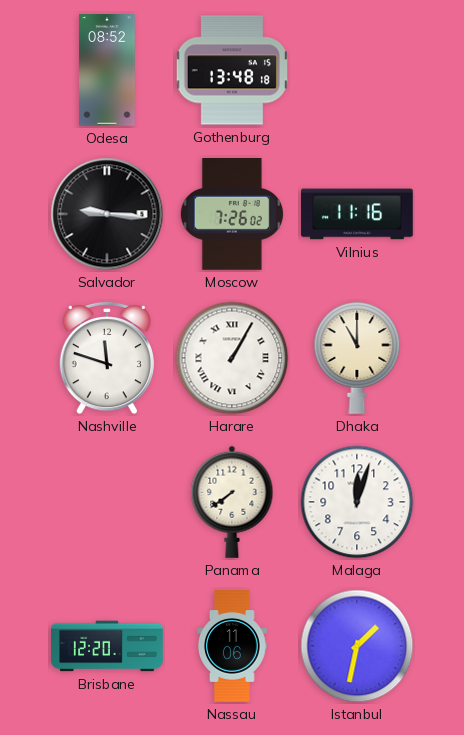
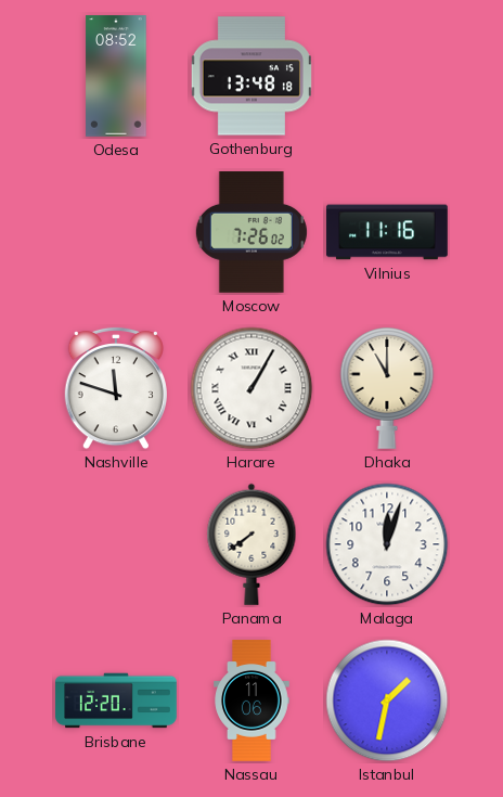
Salvador: 9:16 -> none (107, 214)
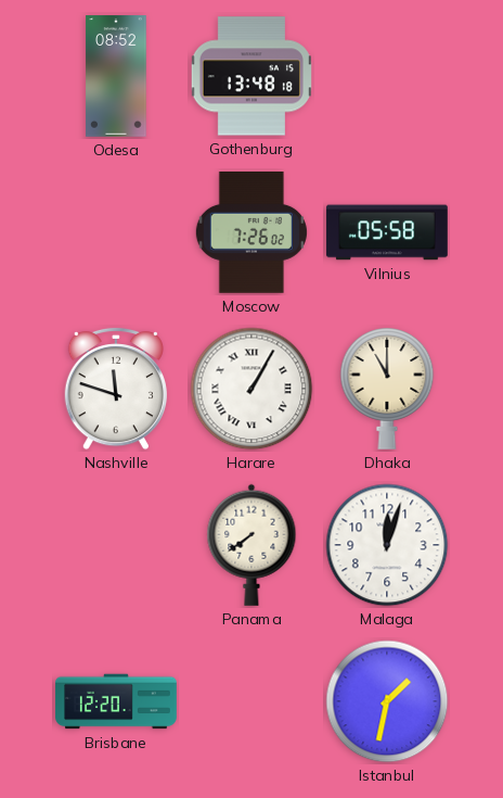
Vilnius: 11:16 -> 05:58 (387, 232)
Nassau: 11:06 -> none (251, 700)
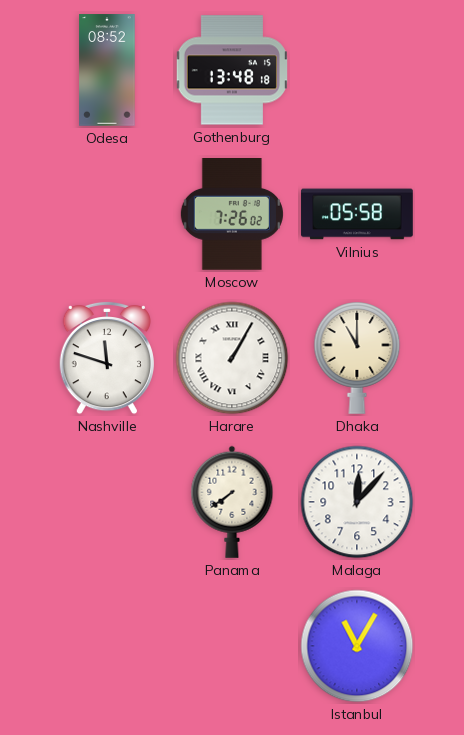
Malaga: 12:03 -> 12:07 (357, 502)
Brisbane: 12:20 -> none (116, 701)
Istanbul: 1:32 -> 11:05 (357, 646)
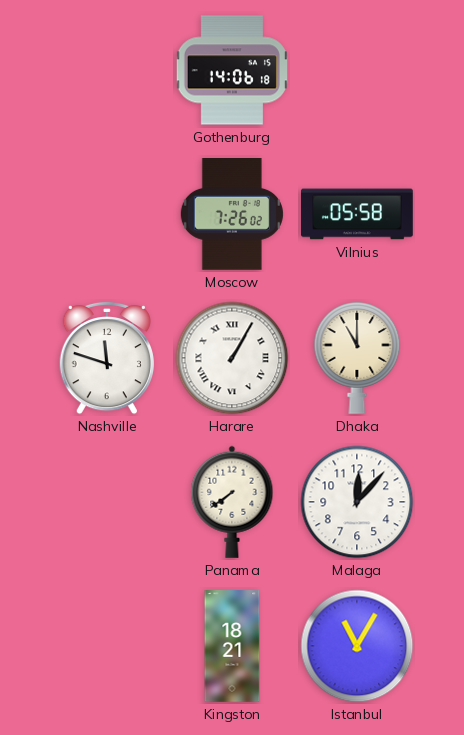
Odesa: 08:52 -> none (107, 70)
Gothenburg: 13:48 -> 14:06 (232, 70)
Kingston: none -> 18:21 (232, 646)
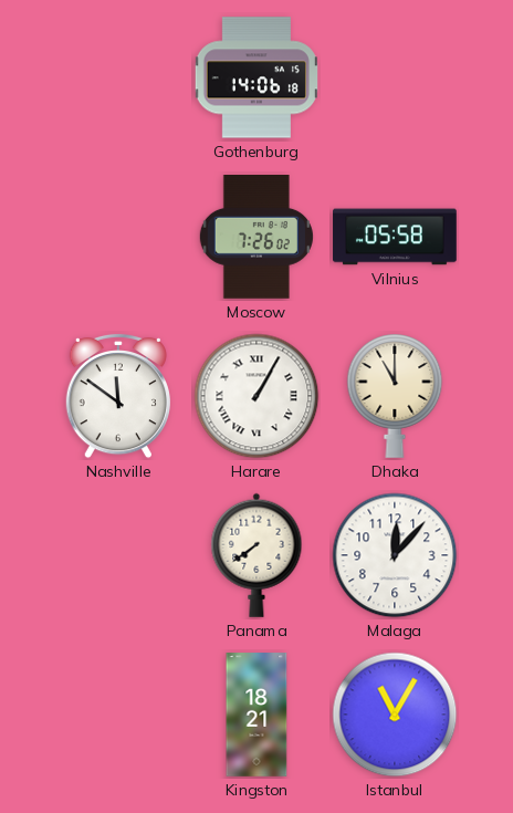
Nashville: 11:48 -> 11:51 (118, 396)
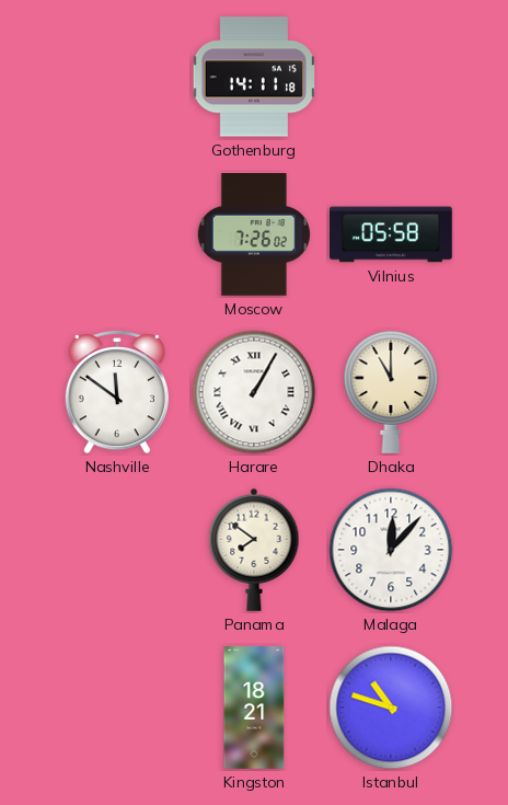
Gothenburg: 14:06 -> 14:11 (254, 77)
Panama: 7:39 -> 7:51 (254, 550)
Istanbul: 11:05 -> 10:48 (391, 708)
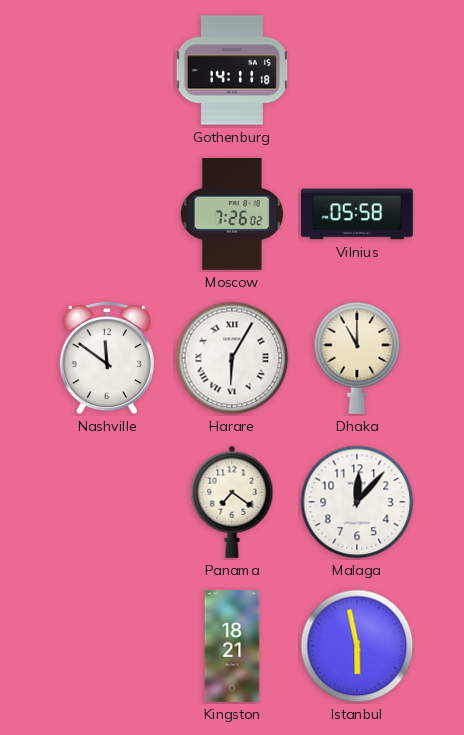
Harare: 1:05 -> 6:05 (232, 358)
Panama: 7:51 -> 7:21 (232, 502)
Istanbul: 10:48 -> 5:58 (357, 646)
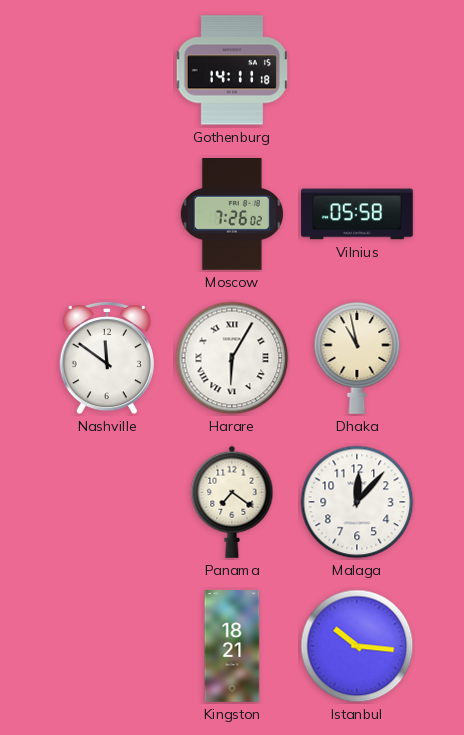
Dhaka: 11:00 -> 10:58 (357, 358)
Istanbul: 5:58 -> 10:16 (357, 646)
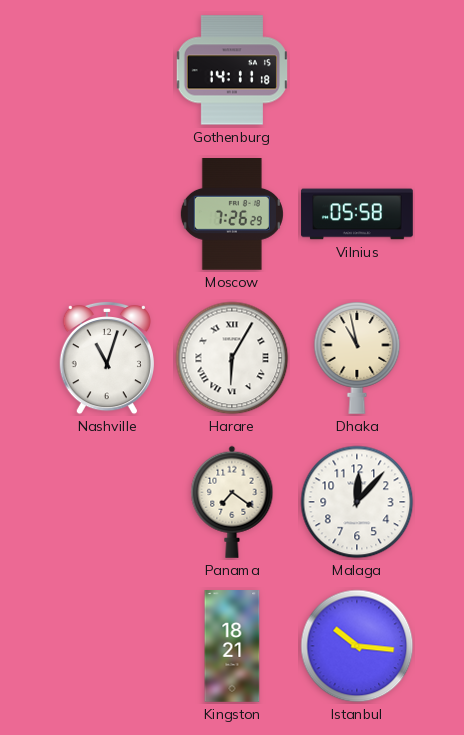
Moscow: 7:26:02 -> 7:26:29 (232, 215)
Nashville: 11:51 -> 11:03 (107, 358)
